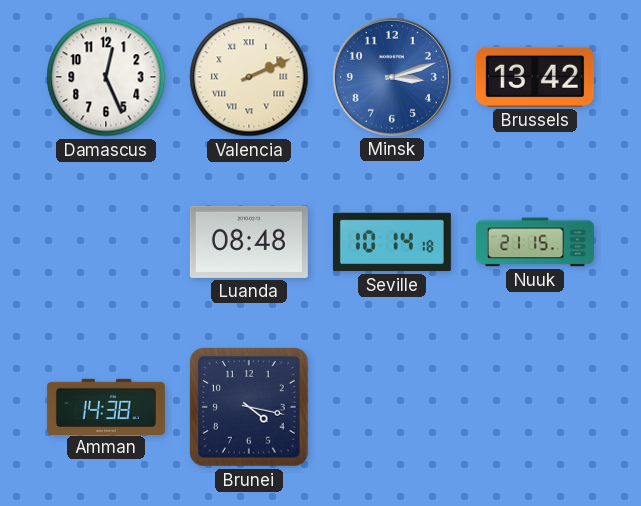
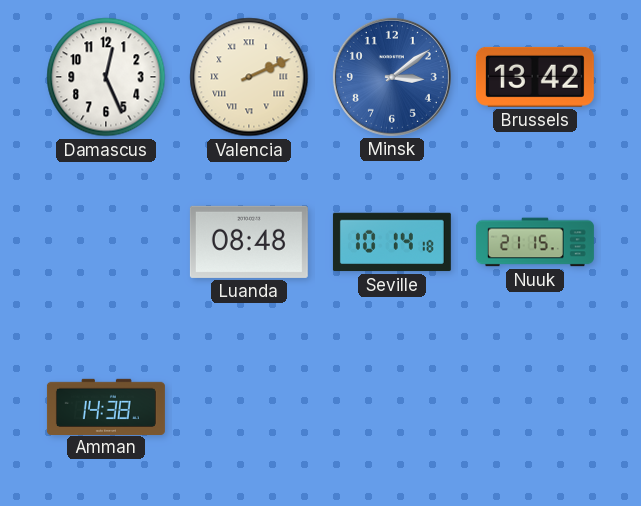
Minsk: 3:12 -> 3:09 (392, 77)
Brunei: 4:17 -> none (250, 408)
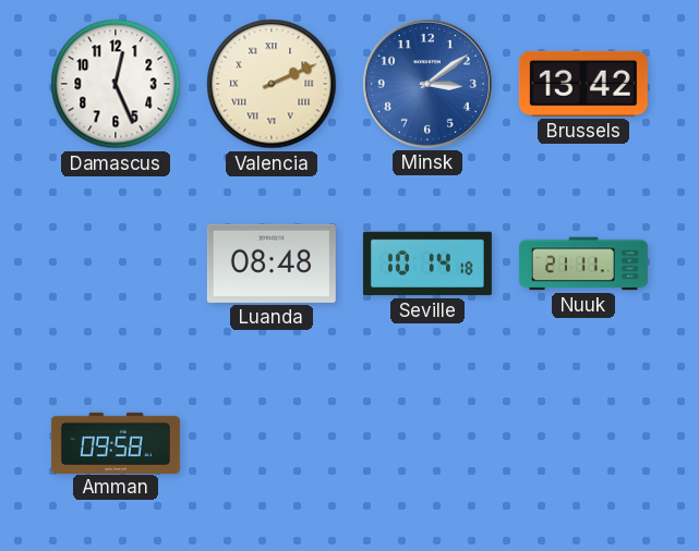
Nuuk: 21:15 -> 21:11 (583, 264)
Amman: 14:38 -> 09:58 (116, 442)
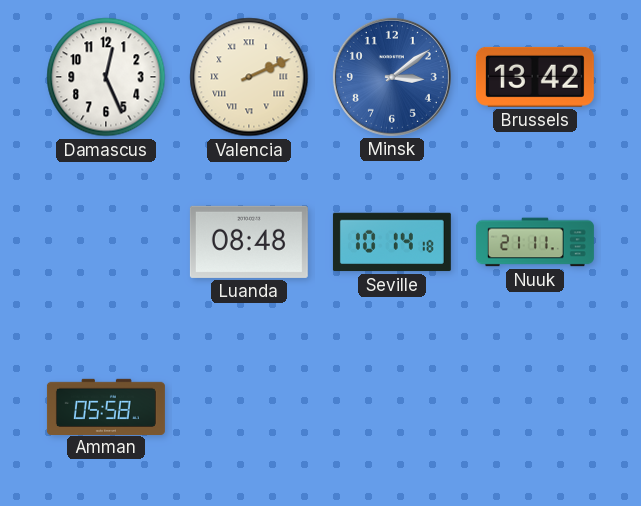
Amman: 09:58 -> 05:58 (106, 406)
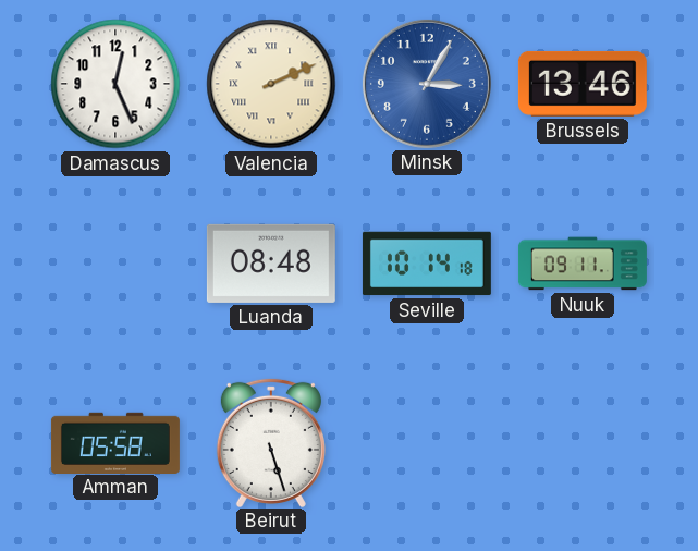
Minsk: 3:09 -> 3:05 (427, 84)
Brussels: 13:42 -> 13:46 (583, 84)
Nuuk: 21:11 -> 09:11 (583, 264)
Beirut: none -> 5:27 (271, 442)
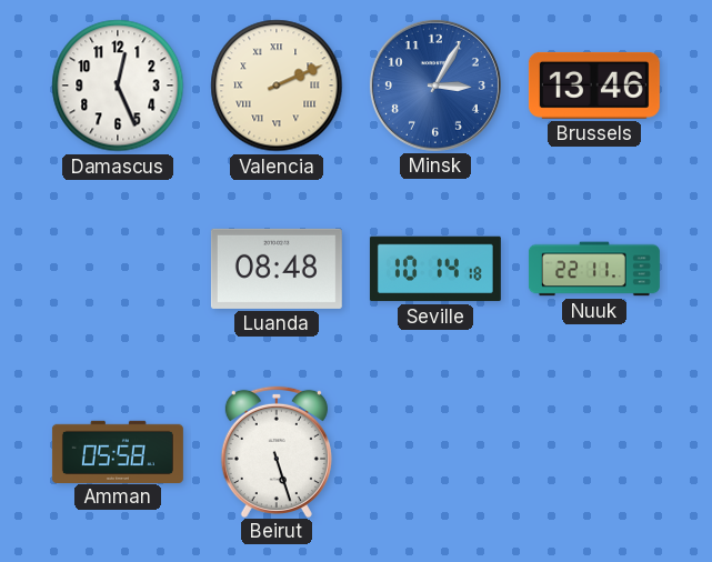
Nuuk: 09:11 -> 22:11 (594, 269)
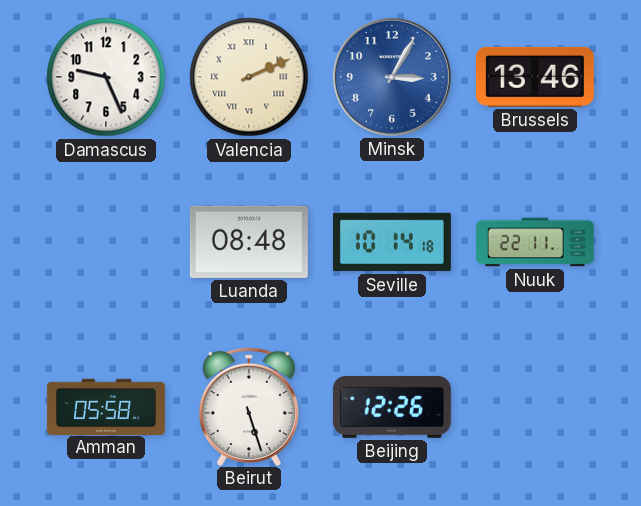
Damascus: 12:26 -> 9:26 (106, 77)
Beijing: none -> 12:26 (392, 407)
